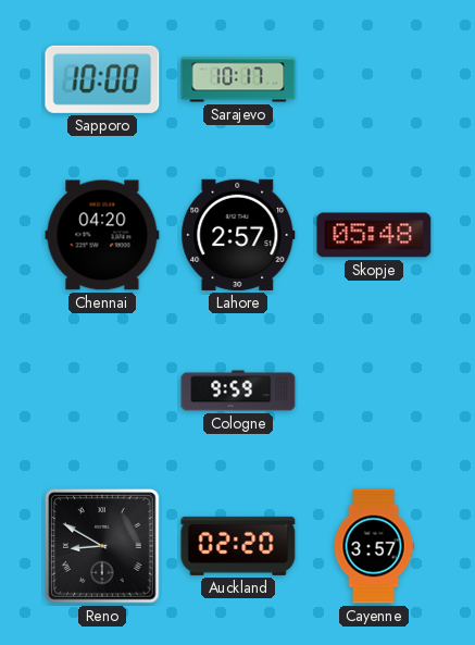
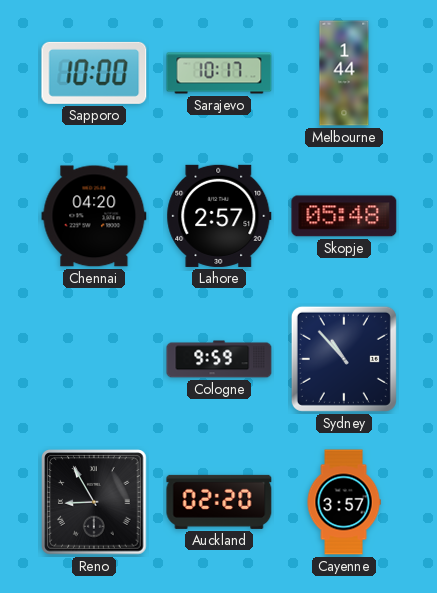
Melbourne: none -> 1:44 (344, 73)
Sydney: none -> 10:53 (344, 359)
Reno: 8:50 -> 8:55 (94, 502)
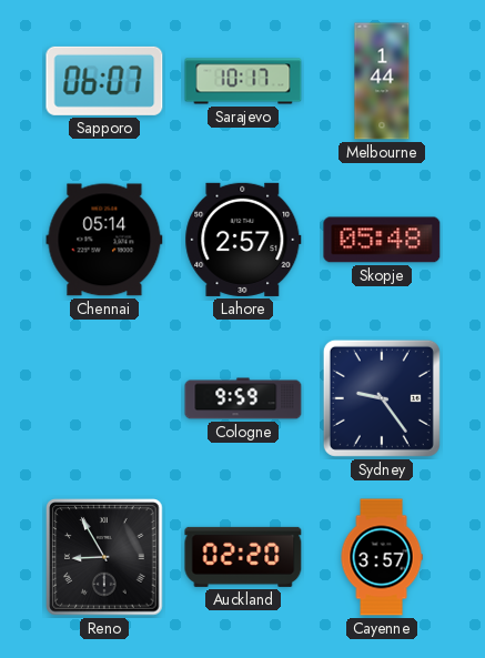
Sapporo: 10:00 -> 06:07 (104, 81)
Chennai: 04:20 -> 05:14 (104, 240)
Sydney: 10:53 -> 9:24 (382, 398)
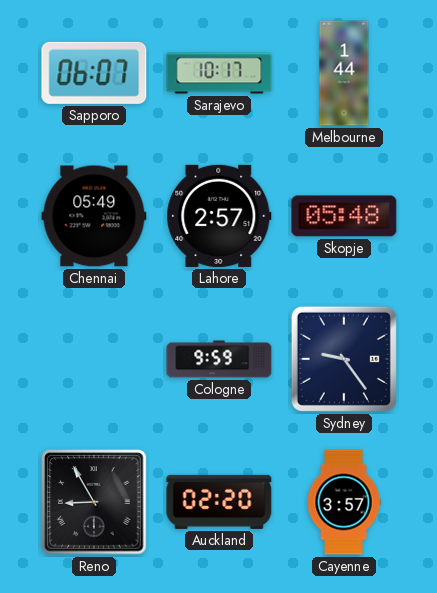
Chennai: 05:14 -> 05:49 (94, 216)
